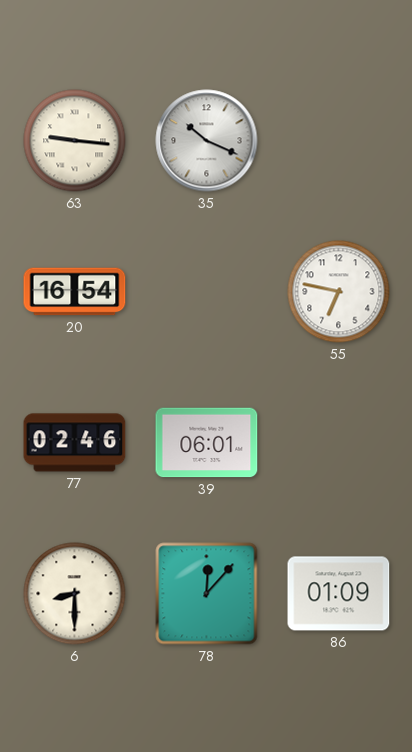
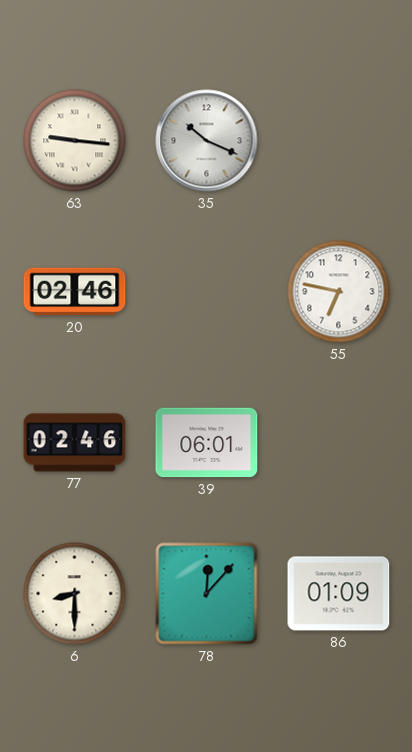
20: 16:54 -> 02:46 (75, 292)
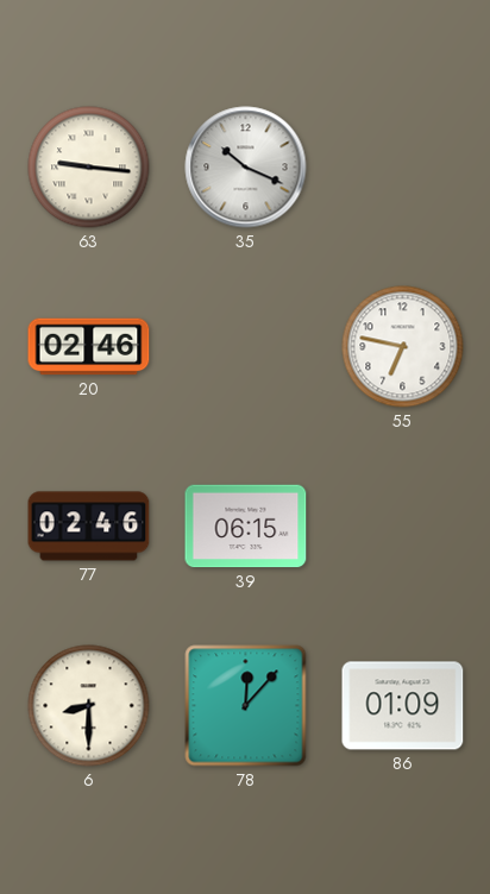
39: 06:01 -> 06:15 (246, 527)
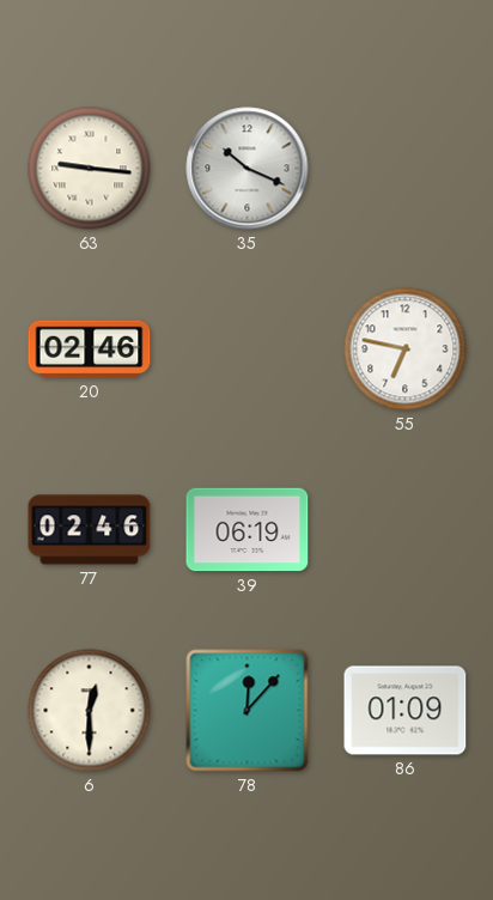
39: 06:15 -> 06:19 (248, 530)
6: 8:30 -> 12:30 (90, 711)
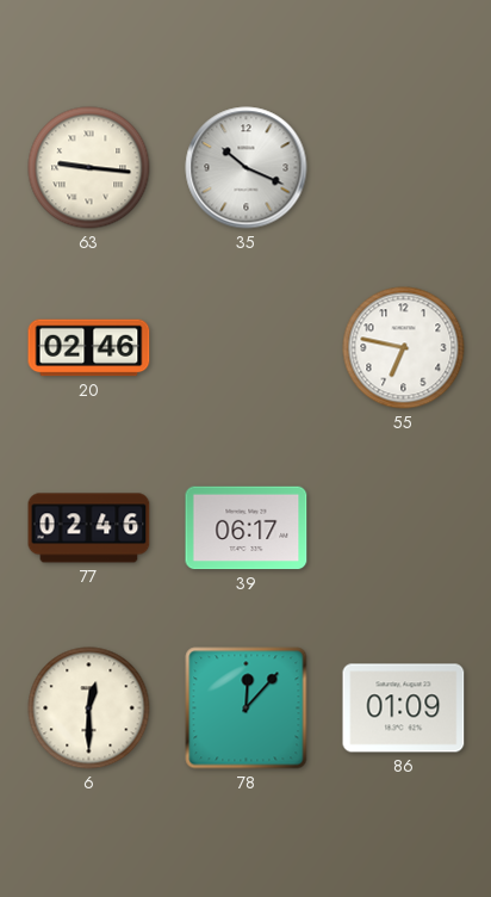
39: 06:19 -> 06:17 (247, 528)
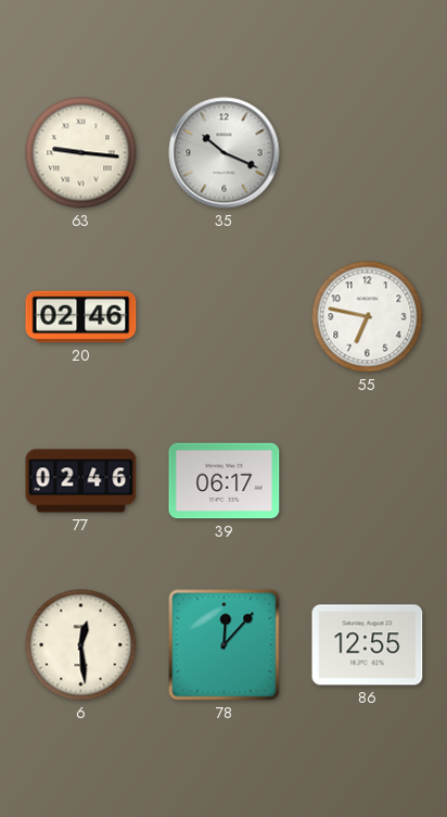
6: 12:30 -> 12:29 (81, 645)
86: 01:09 -> 12:55 (368, 645)
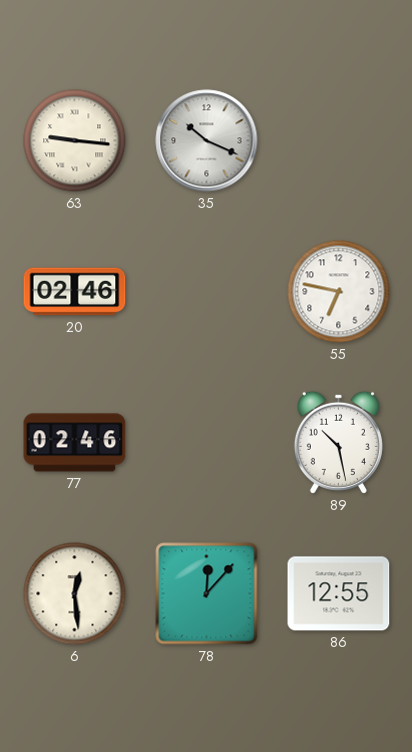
39: 06:17 -> none (225, 481)
89: none -> 10:28 (338, 442)
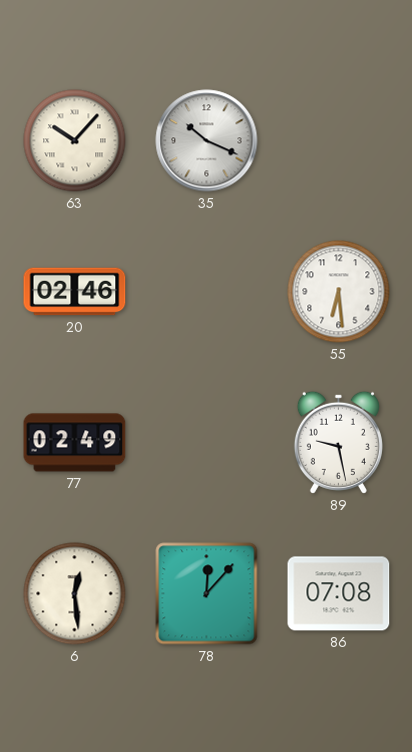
63: 9:16 -> 10:07 (75, 141)
55: 6:47 -> 6:29 (339, 292)
77: 02:46 -> 02:49 (75, 443)
89: 10:28 -> 9:28 (338, 442)
86: 12:55 -> 07:08 (339, 594)
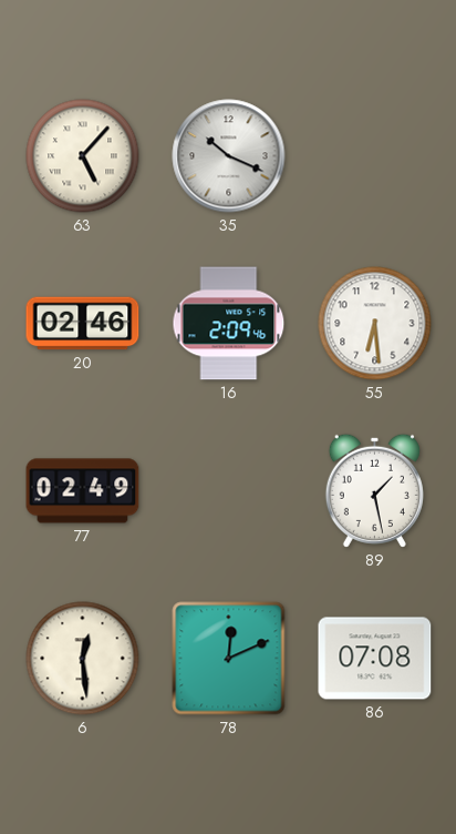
63: 10:07 -> 5:07 (83, 156)
16: none -> 2:09 (229, 324)
89: 9:28 -> 1:28 (374, 490)
78: 12:07 -> 12:11 (229, 659)
